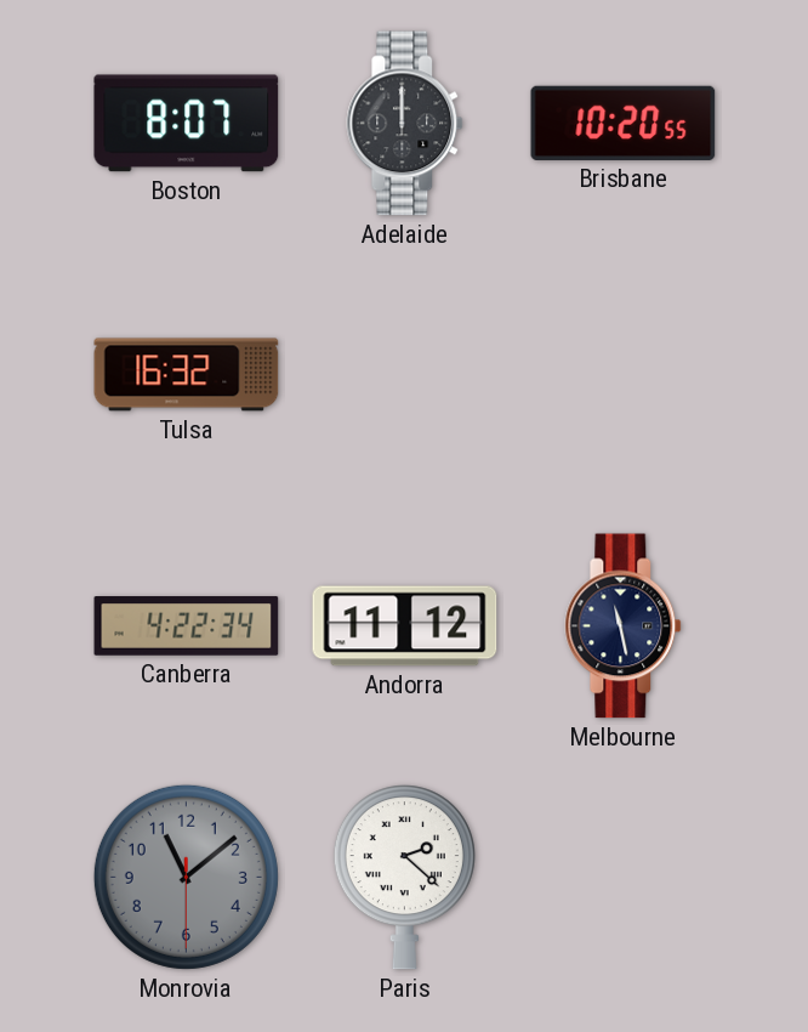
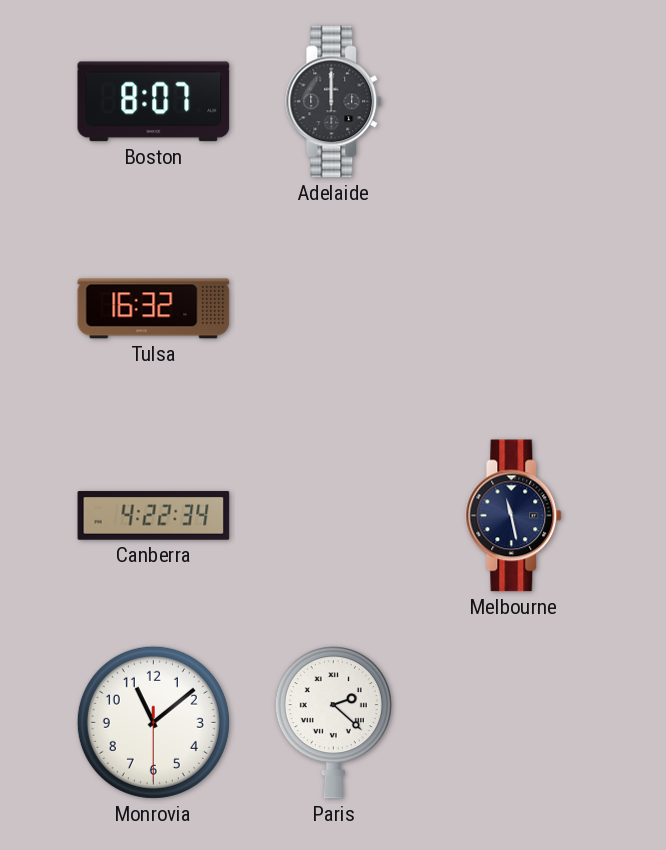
Brisbane: 10:20 -> none (624, 123)
Andorra: 11:12 -> none (405, 626)
Monrovia dial: grey -> white (153, 722)
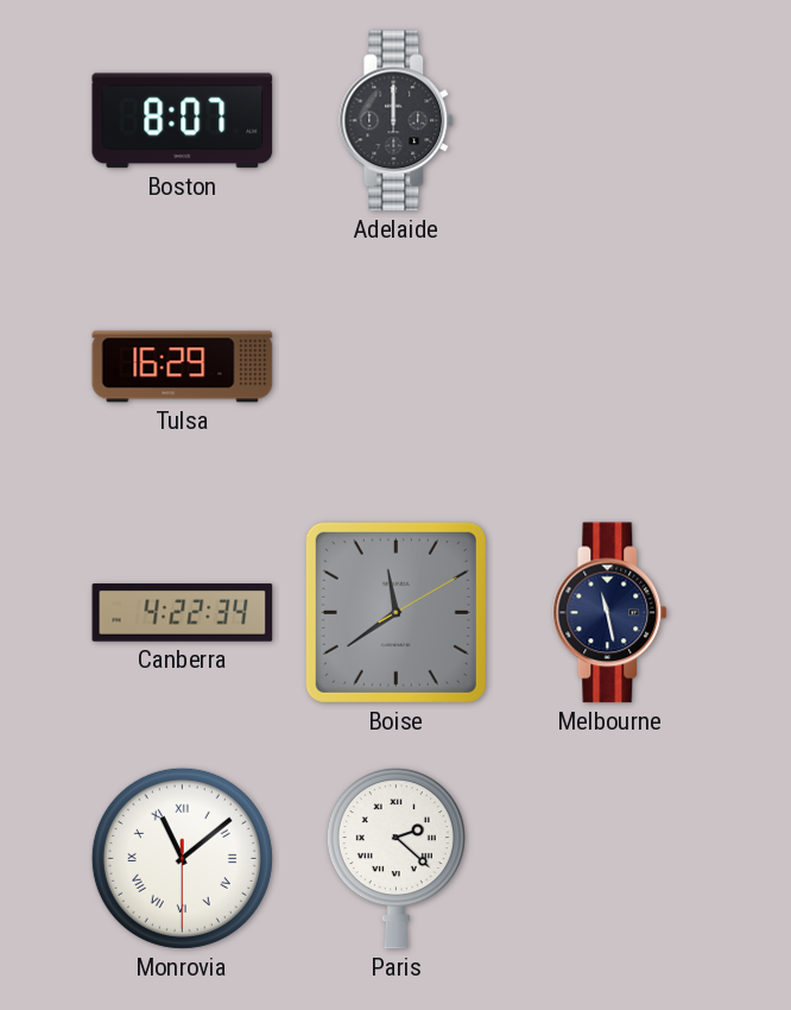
Tulsa: 16:32 -> 16:29 (183, 367)
Boise: none -> 11:39 (395, 612)
Monrovia numerals: Arabic -> Roman (182, 858)
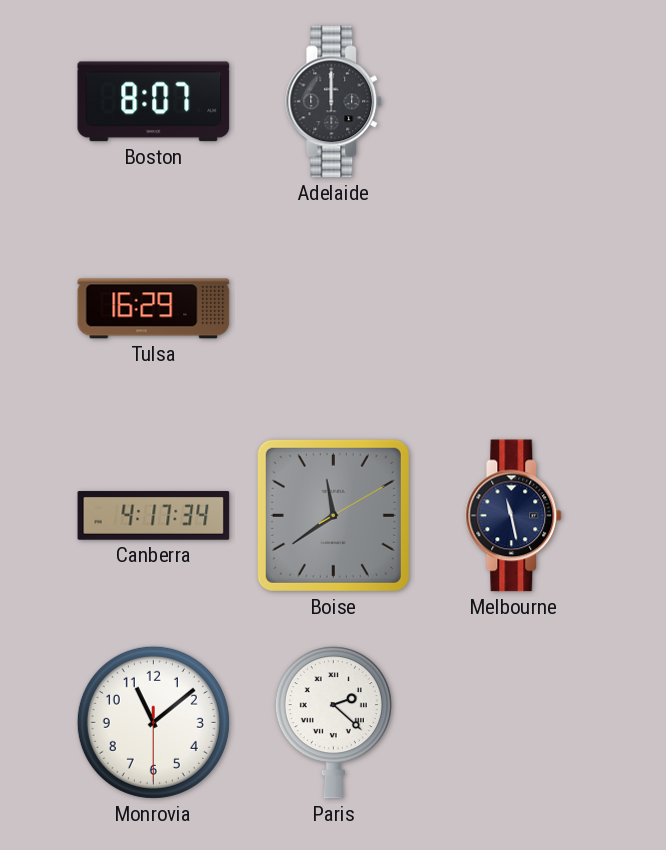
Canberra: 4:22 -> 4:17 (154, 516)
Monrovia numerals: Roman -> Arabic (153, 722)
